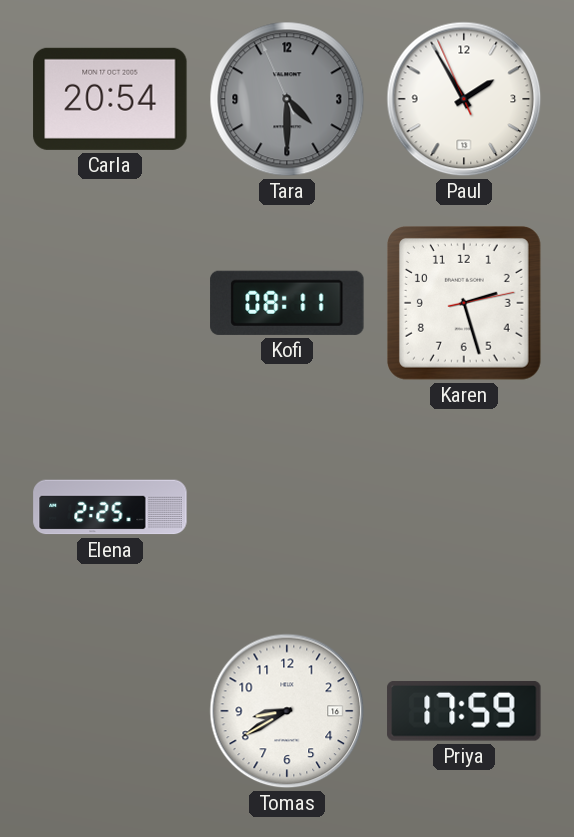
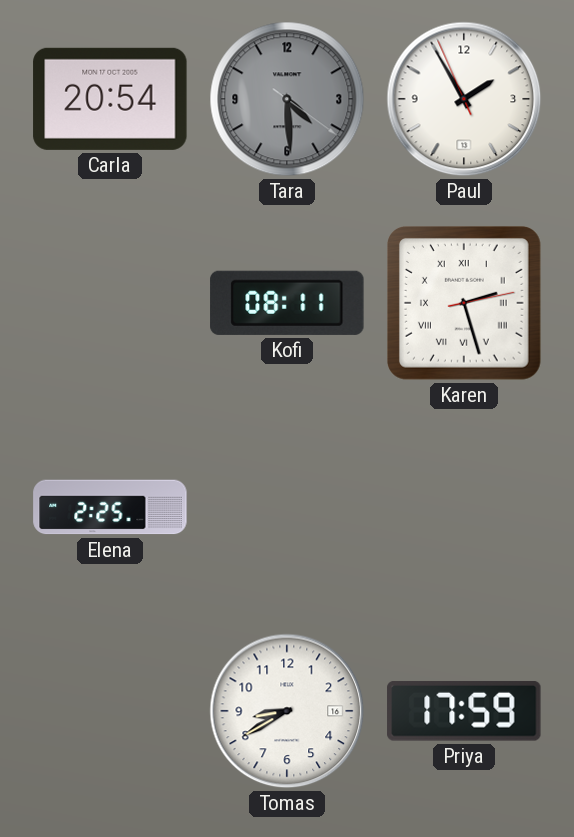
Tara: 4:29:56 -> 4:29:21 (287, 99)
Karen numerals: Arabic -> Roman (465, 304)
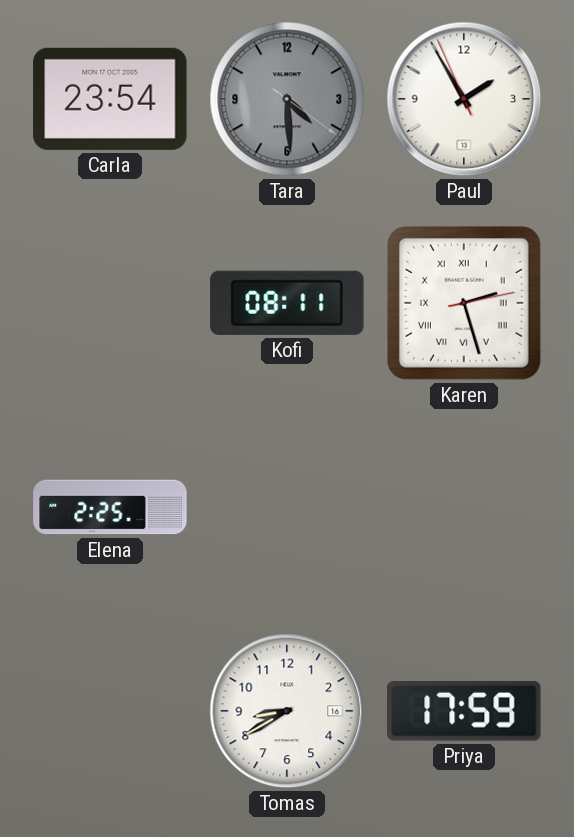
Carla: 20:54 -> 23:54 (110, 99)
